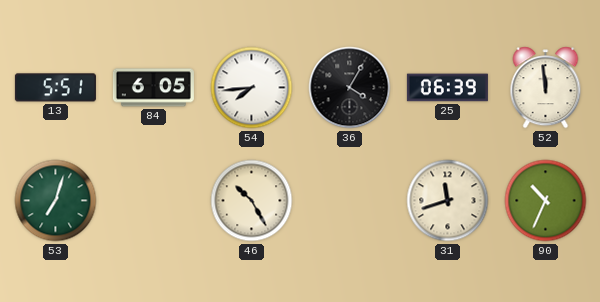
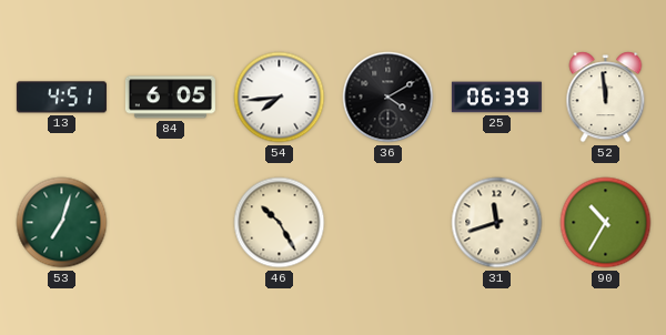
13: 5:51 -> 4:51 (61, 98)
36: 4:05 -> 4:10 (389, 98)
90: 10:34 -> 10:35 (606, 223)
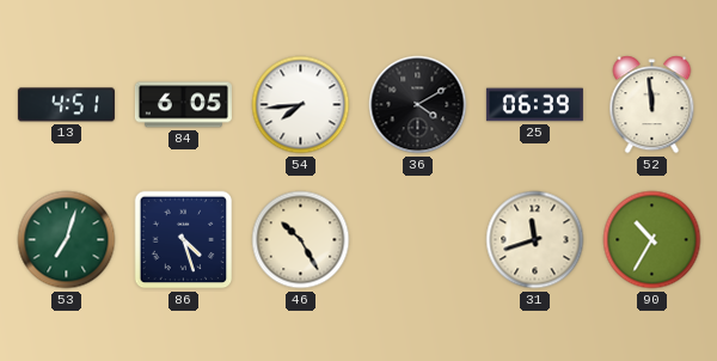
86: none -> 4:27 (184, 240)
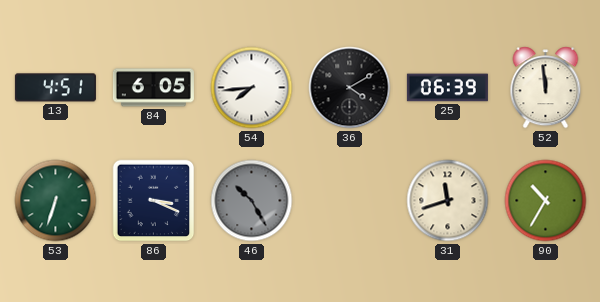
53: 7:03 -> 6:33 (56, 201)
86: 4:27 -> 3:19 (154, 201)
46 dial: cream -> grey (252, 201)
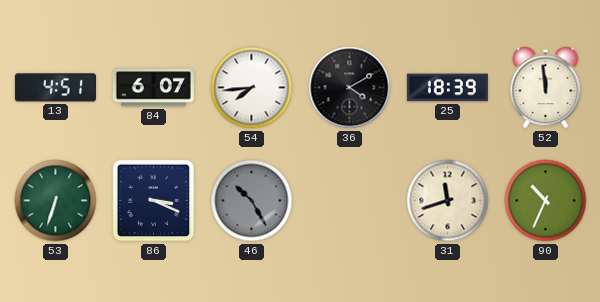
84: 6:05 -> 6:07 (153, 88)
25: 06:39 -> 18:39 (447, 88)
90: 10:35 -> 10:34 (546, 201)
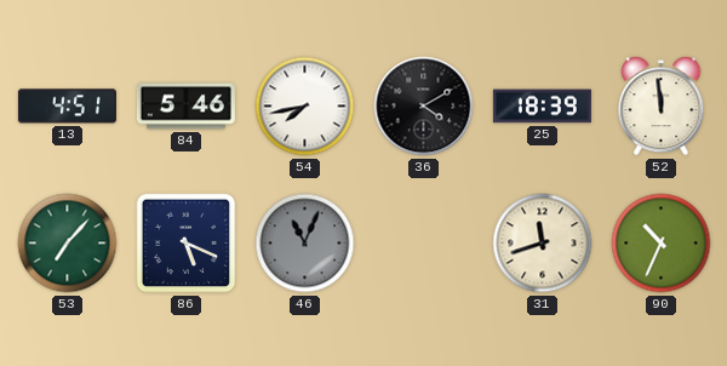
84: 6:07 -> 5:46 (185, 107)
54: 7:44 -> 7:43 (305, 107)
53: 6:33 -> 7:07 (68, 244)
86: 3:19 -> 5:19 (187, 244)
46: 10:25 -> 11:04 (305, 244)
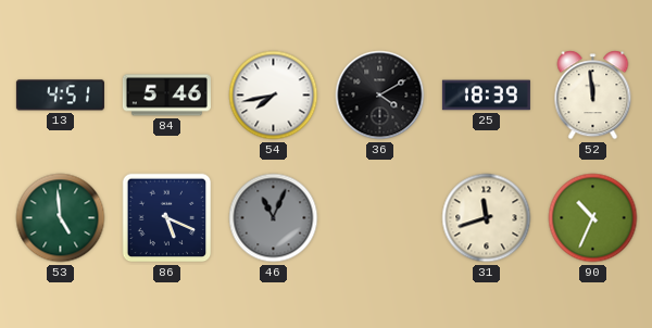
53: 7:07 -> 4:59 (61, 218)
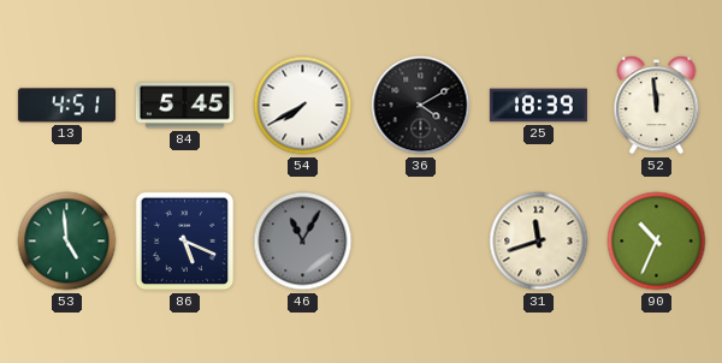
84: 5:46 -> 5:45 (184, 106)
54: 7:43 -> 7:40 (303, 106)
46: 11:04 -> 11:05 (303, 242)
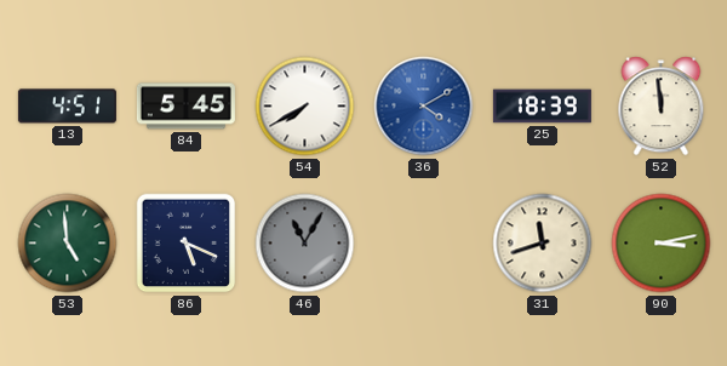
36 dial: black -> blue (424, 107)
90: 10:34 -> 3:13 (662, 244)
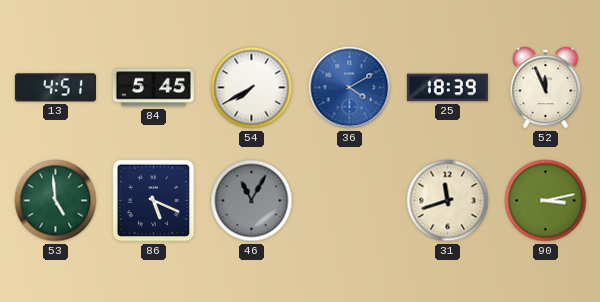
52: 11:59 -> 11:56 (546, 88)
